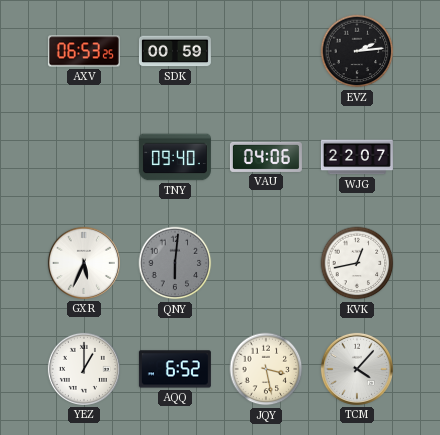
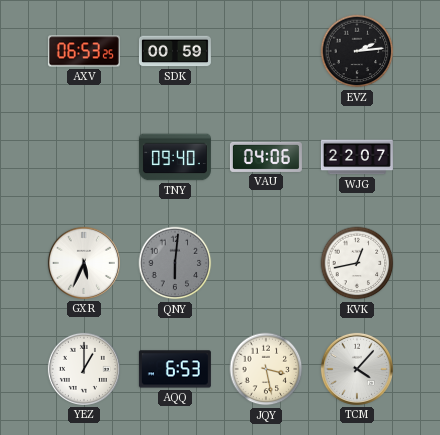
AQQ: 6:52 -> 6:53 (175, 369)
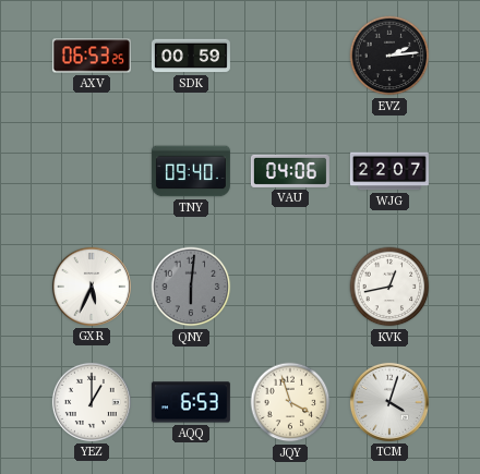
JQY: 3:28 -> 3:57 (290, 402)
TCM: 4:07 -> 4:03 (389, 402)
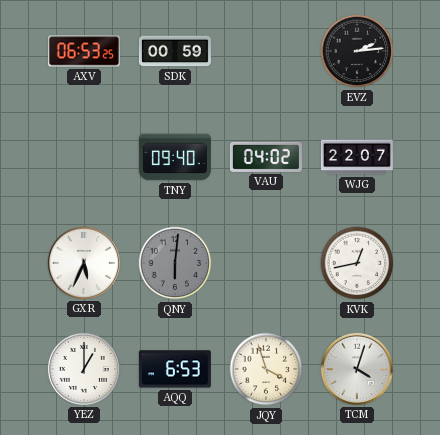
VAU: 04:06 -> 04:02 (266, 157)
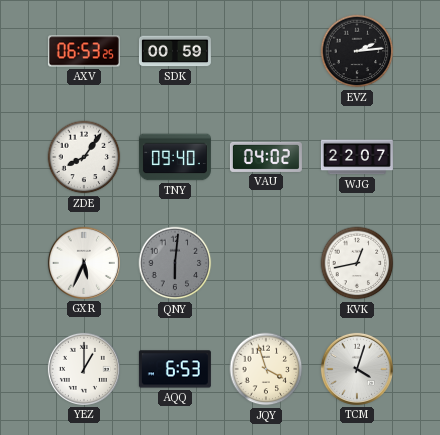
ZDE: none -> 8:06 (84, 157)
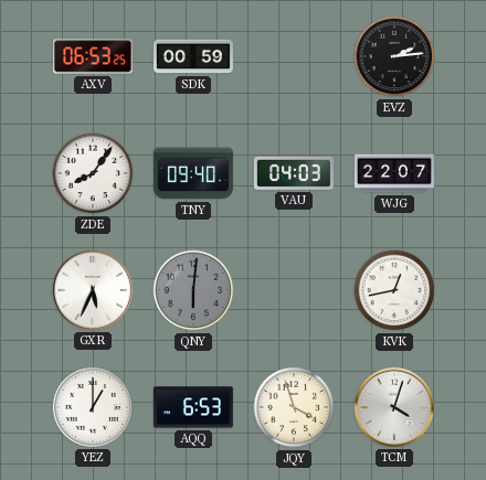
VAU: 04:02 -> 04:03 (294, 173)
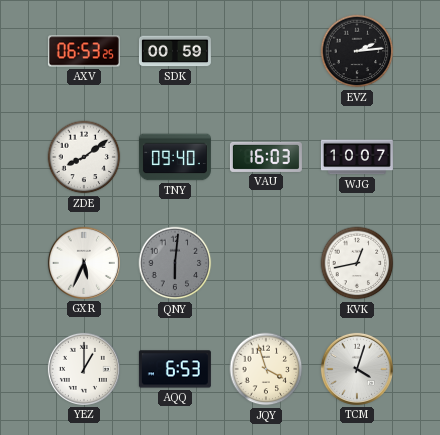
ZDE: 8:06 -> 8:09 (84, 157)
VAU: 04:03 -> 16:03 (266, 157)
WJG: 22:07 -> 10:07 (357, 157)
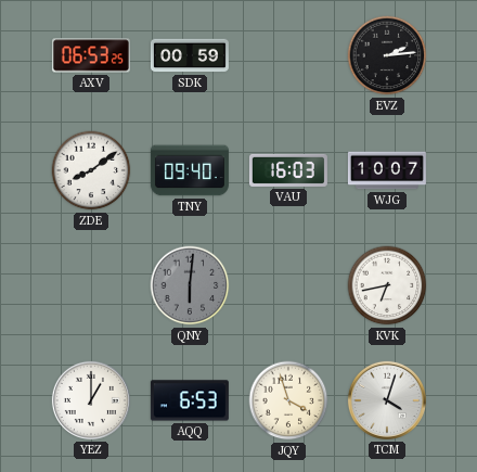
GXR: 5:34 -> none (84, 263)
KVK: 12:43 -> 6:43 (387, 285)
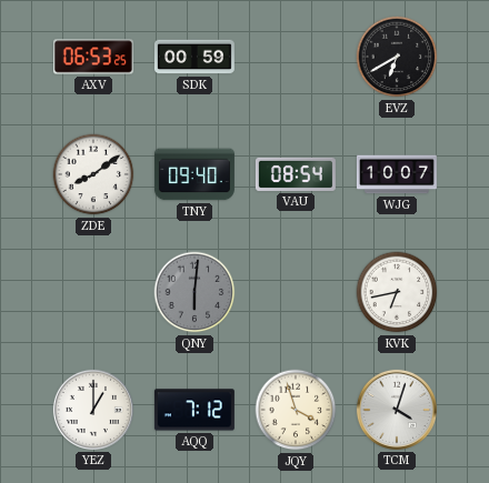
EVZ: 2:14 -> 6:40 (397, 57)
VAU: 16:03 -> 08:54 (296, 174)
AQQ: 6:53 -> 7:12 (194, 410)
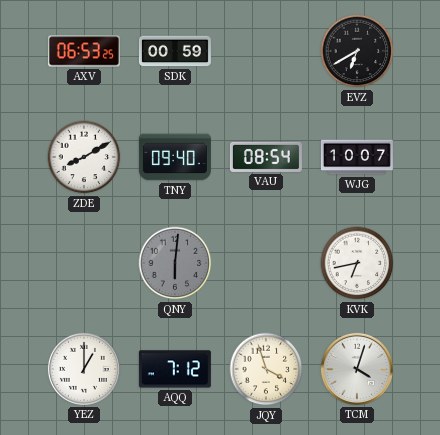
ZDE: 8:09 -> 8:10 (84, 157)
